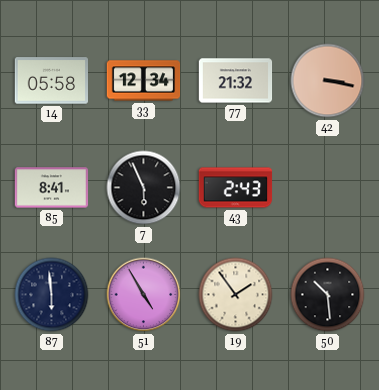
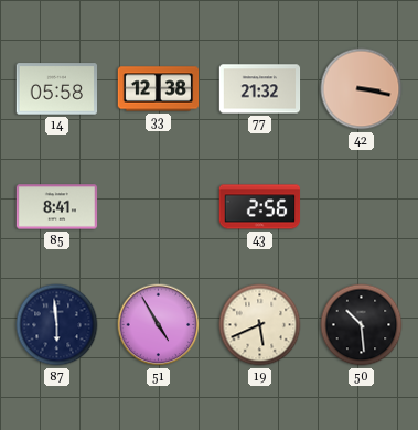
33: 12:34 -> 12:38 (159, 89)
7: 5:56 -> none (144, 188)
43: 2:43 -> 2:56 (260, 207)
19: 1:54 -> 5:41 (260, 325)
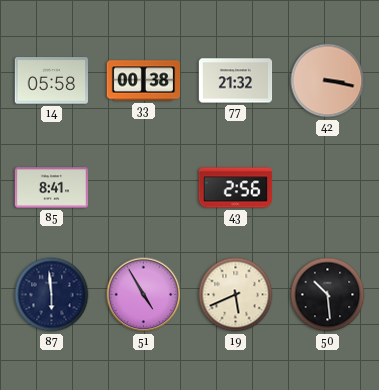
33: 12:38 -> 00:38 (144, 81)
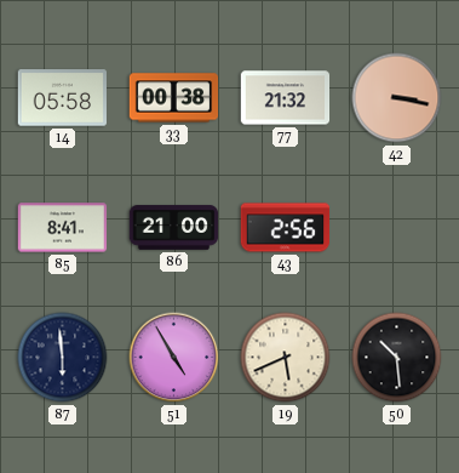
86: none -> 21:00 (174, 228)
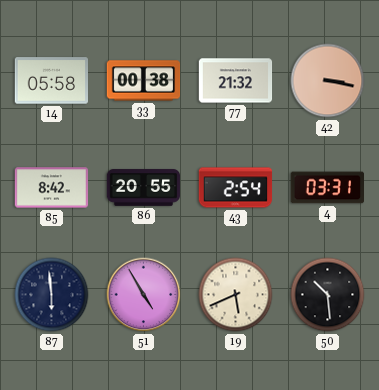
85: 8:41 -> 8:42 (52, 188)
86: 21:00 -> 20:55 (144, 188)
43: 2:56 -> 2:54 (236, 188)
4: none -> 03:31 (328, 188)
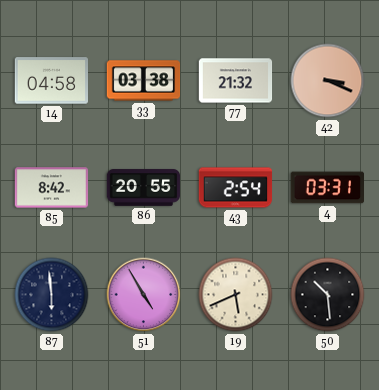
14: 05:58 -> 04:58 (52, 81)
33: 00:38 -> 03:38 (144, 81)
42: 3:17 -> 3:19 (328, 81)
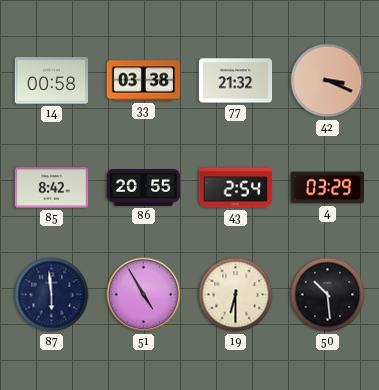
14: 04:58 -> 00:58 (52, 81)
4: 03:31 -> 03:29 (328, 188)
19: 5:41 -> 6:30 (236, 295)
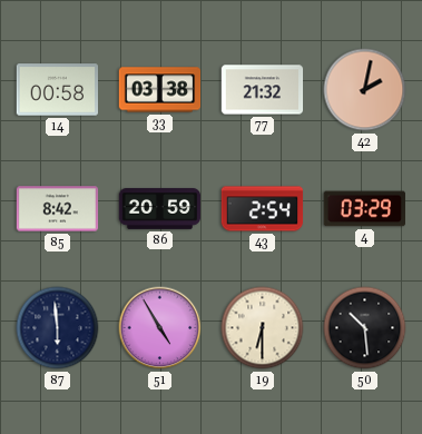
42: 3:19 -> 2:02 (365, 90)
86: 20:55 -> 20:59 (160, 209)
